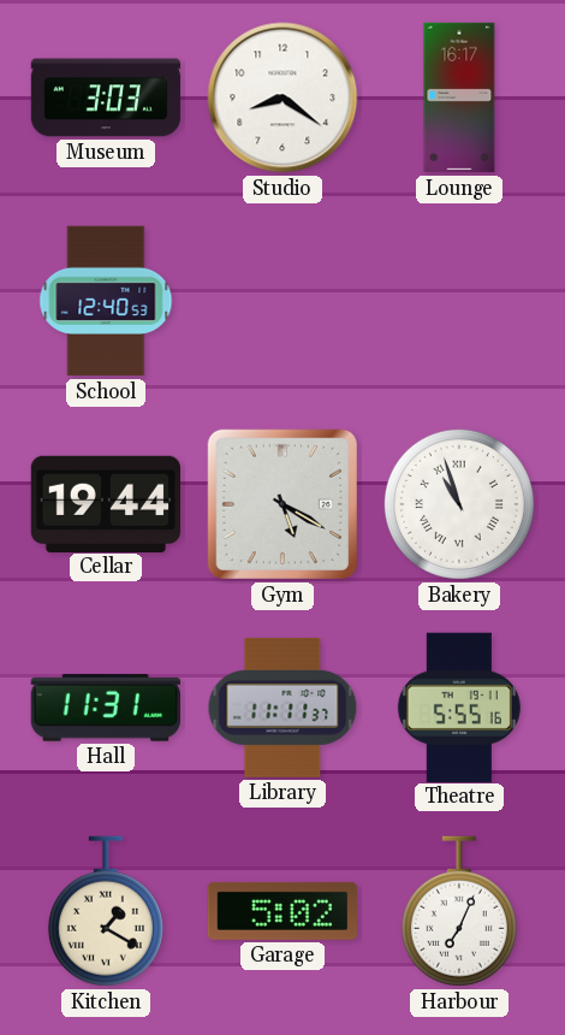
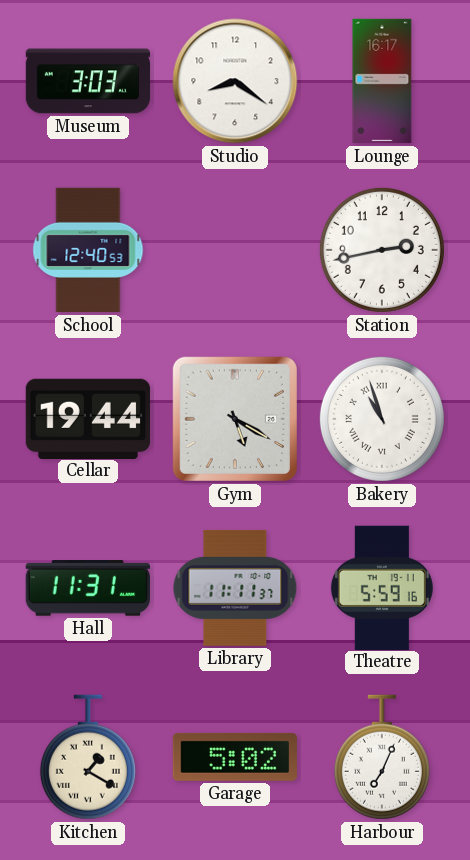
Station: none -> 2:43 (382, 250)
Theatre: 5:55 -> 5:59 (382, 587)
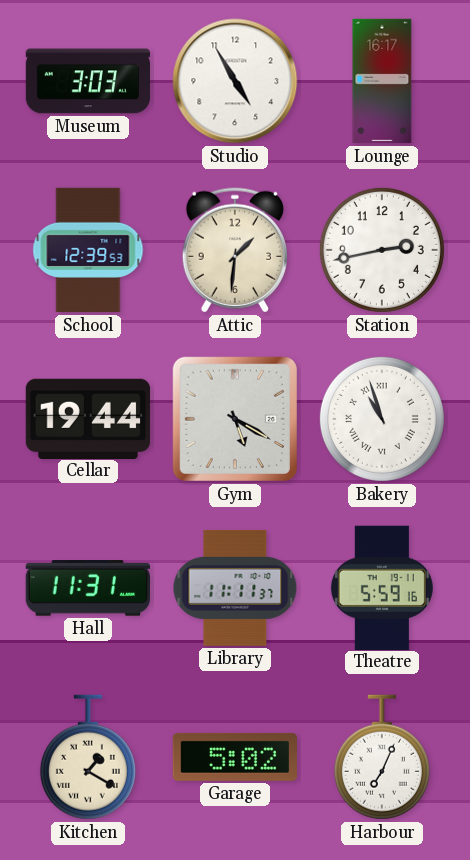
Studio: 8:21 -> 4:55 (235, 81)
School: 12:40 -> 12:39 (88, 250)
Attic: none -> 1:31 (235, 250)
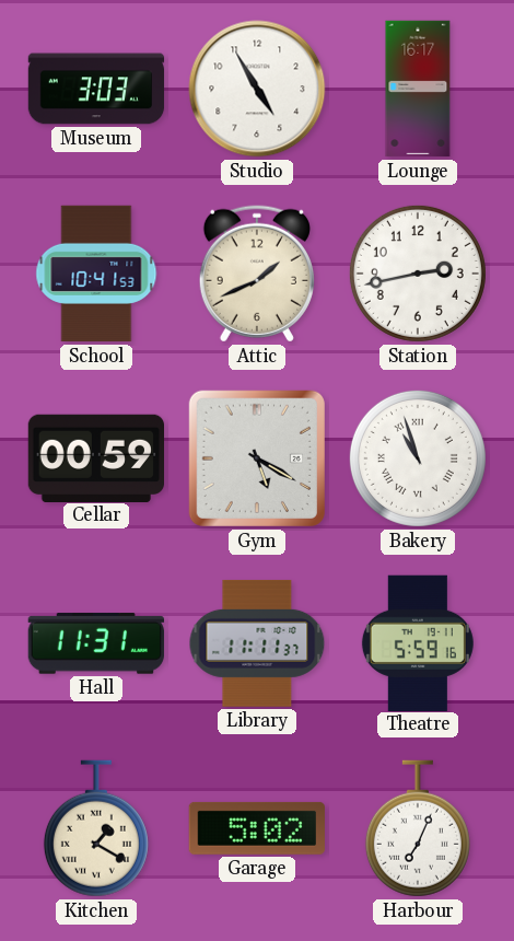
School: 12:39 -> 10:41 (96, 274)
Attic: 1:31 -> 1:41 (257, 274)
Cellar: 19:44 -> 00:59 (95, 457)
